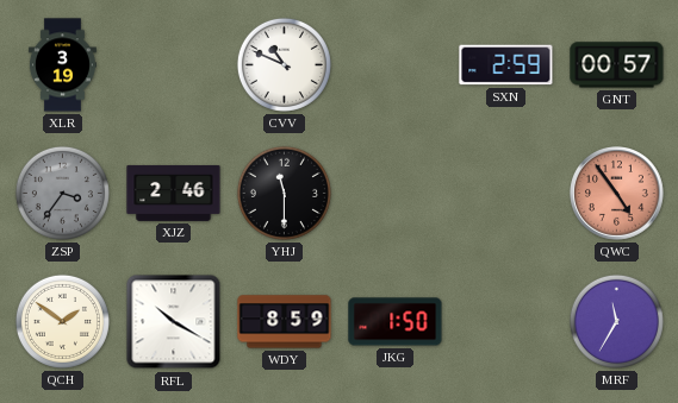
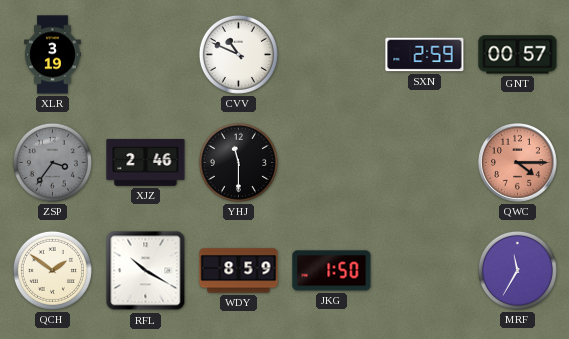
QWC: 4:54 -> 4:15 (518, 163)
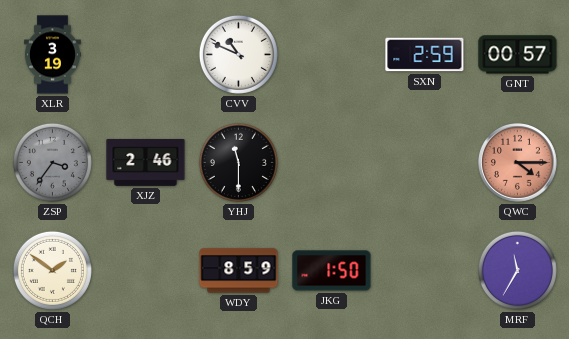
RFL: 10:20 -> none (146, 271)
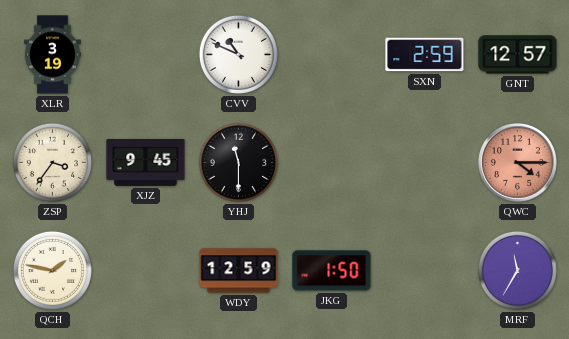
GNT: 00:57 -> 12:57 (518, 55)
ZSP dial: grey -> cream (52, 162)
XJZ: 2:46 -> 9:45 (146, 163)
QCH: 1:51 -> 1:47 (52, 270)
WDY: 8:59 -> 12:59 (239, 271)
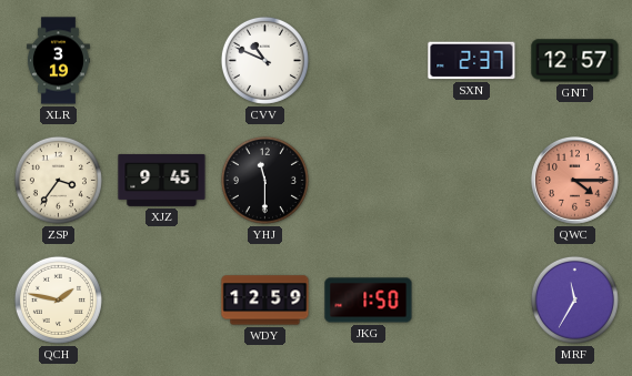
SXN: 2:59 -> 2:37 (472, 61)
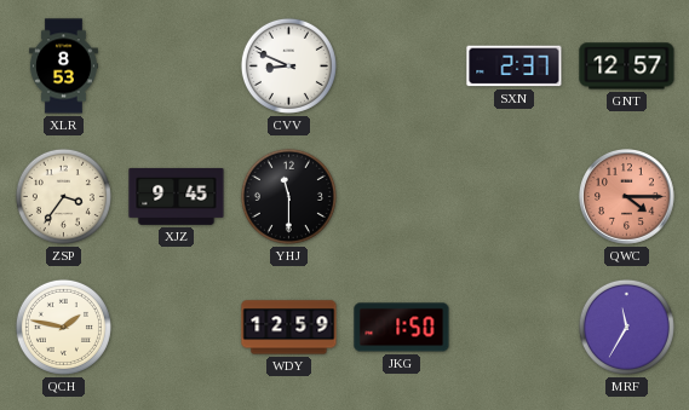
XLR: 3:19 -> 8:53 (63, 67)
CVV: 10:49 -> 8:49 (288, 65)
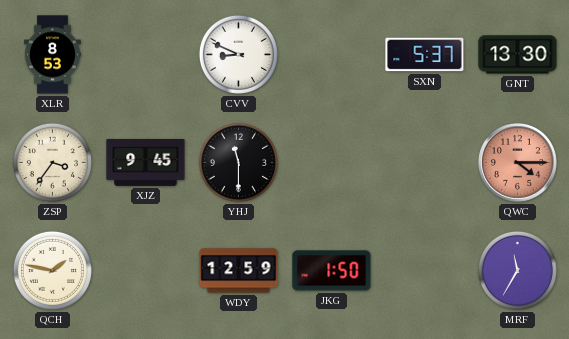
SXN: 2:37 -> 5:37 (425, 55)
GNT: 12:57 -> 13:30 (518, 55)
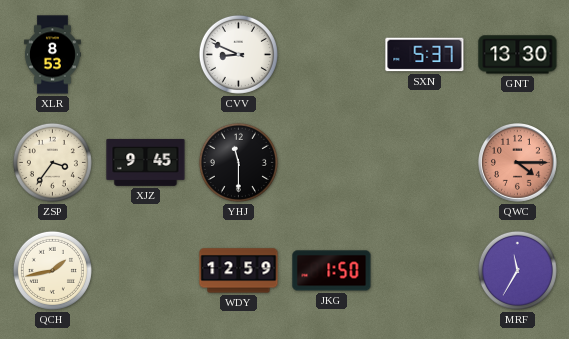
QCH: 1:47 -> 1:43 (52, 270)
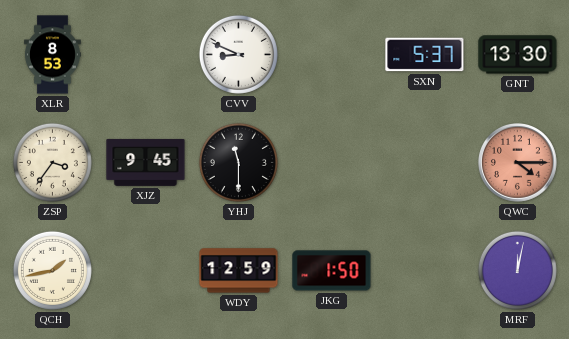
MRF: 11:35 -> 12:02 (517, 270)
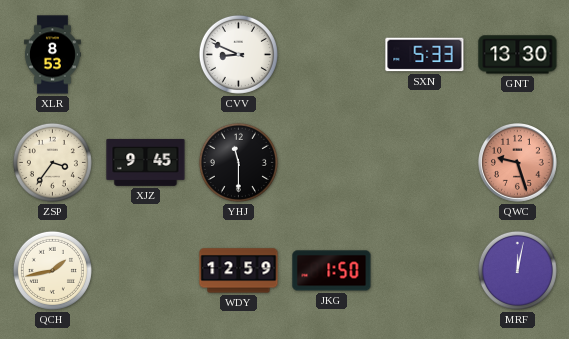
SXN: 5:37 -> 5:33 (425, 55)
QWC: 4:15 -> 9:27 (518, 163)
